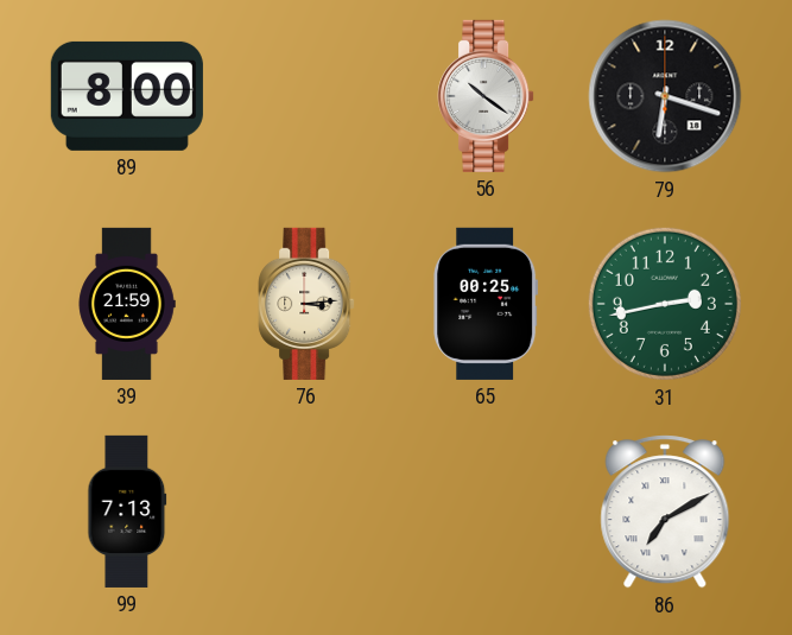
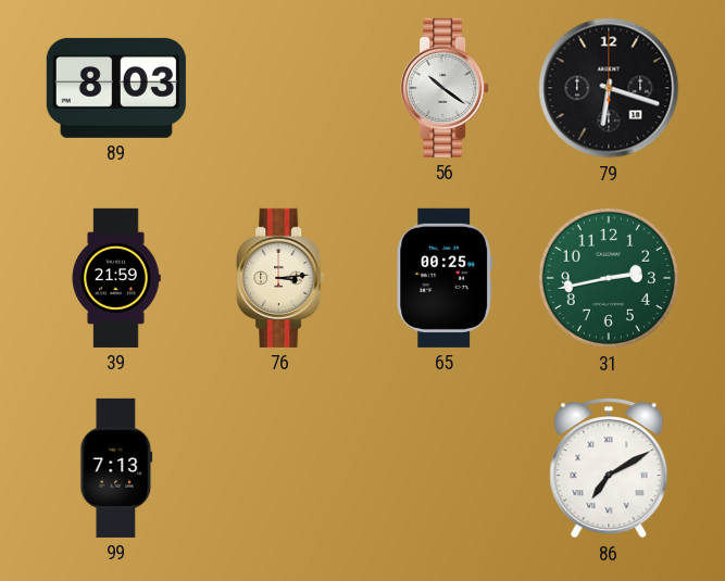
89: 8:00 -> 8:03 (116, 88)
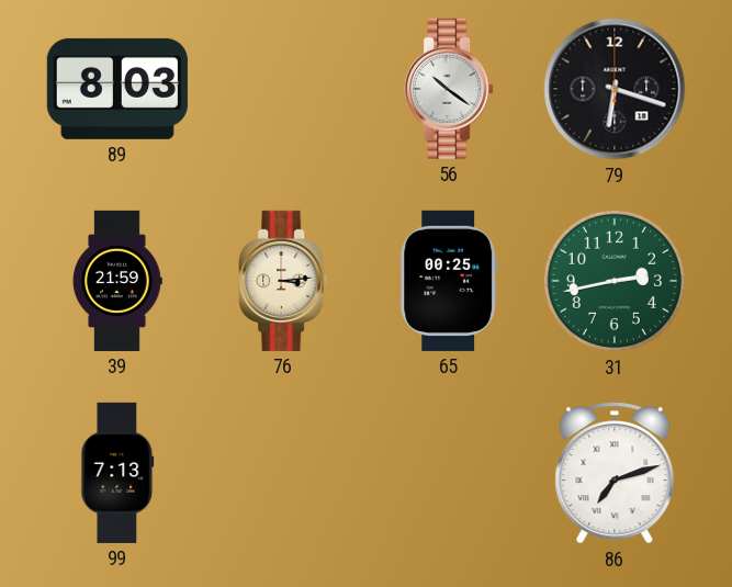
86: 7:10 -> 7:12 (615, 473)
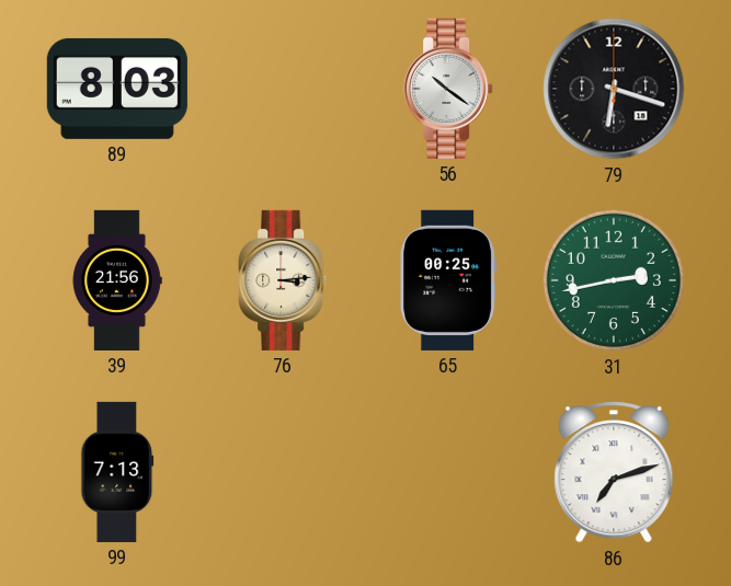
39: 21:59 -> 21:56 (117, 280)
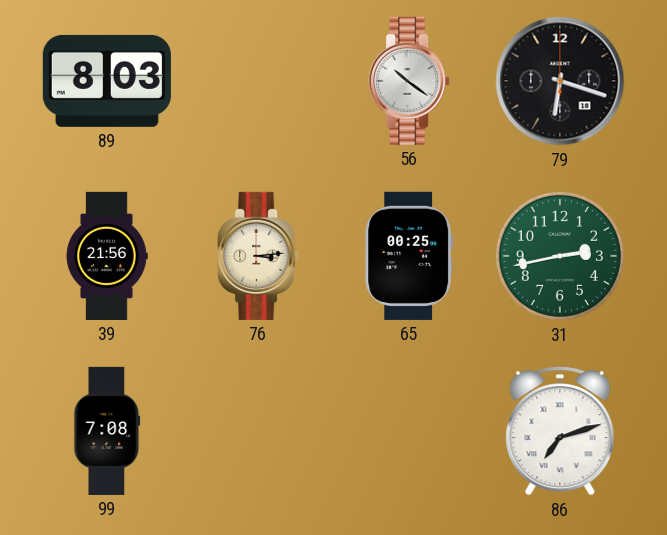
99: 7:13 -> 7:08 (107, 431)
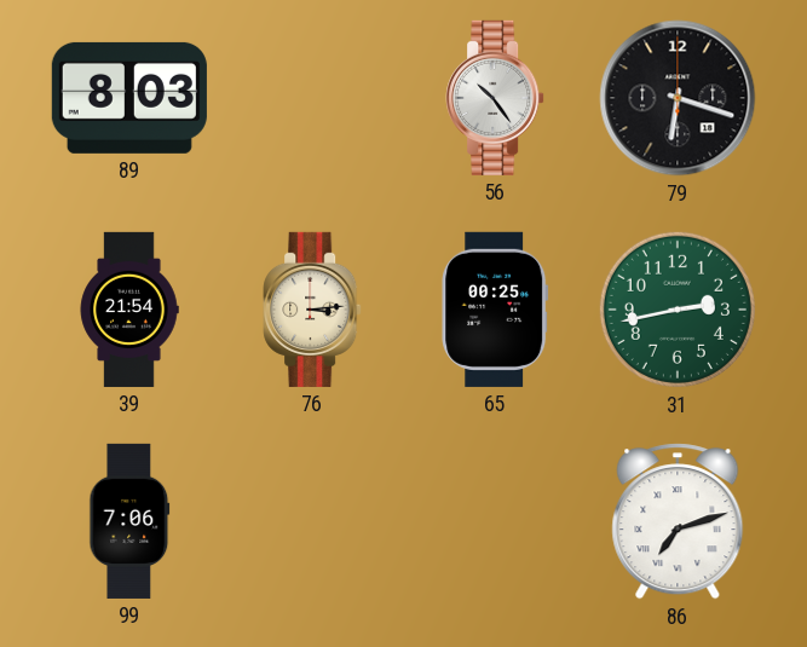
56: 10:21 -> 10:24 (495, 98)
39: 21:56 -> 21:54 (129, 310)
99: 7:08 -> 7:06 (129, 521)
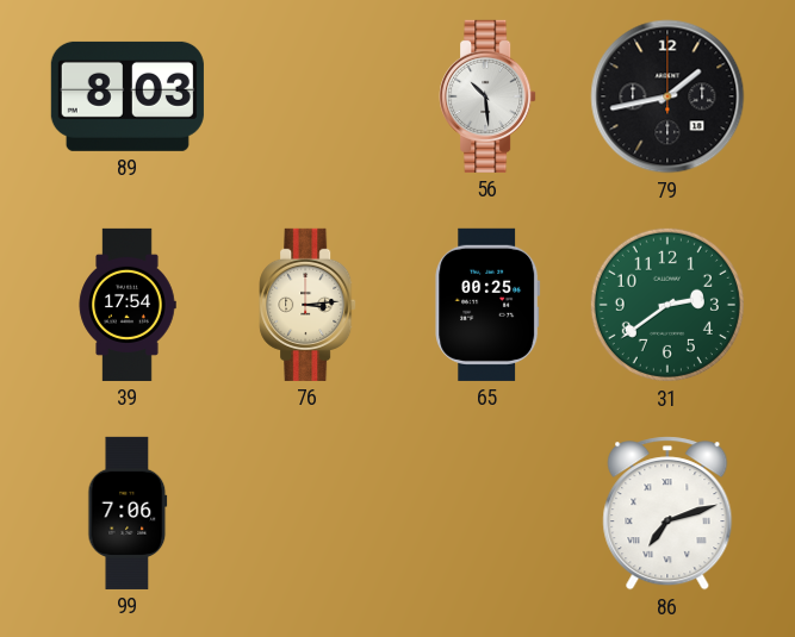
56: 10:24 -> 10:29 (487, 96)
79: 6:18 -> 1:43 (667, 96)
39: 21:54 -> 17:54 (128, 305)
31: 2:43 -> 2:39 (667, 305)
